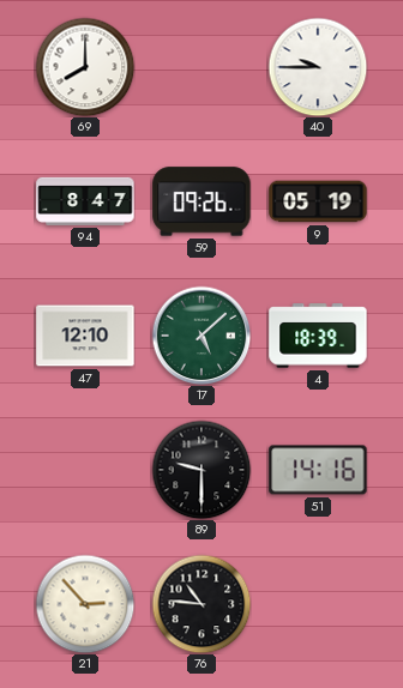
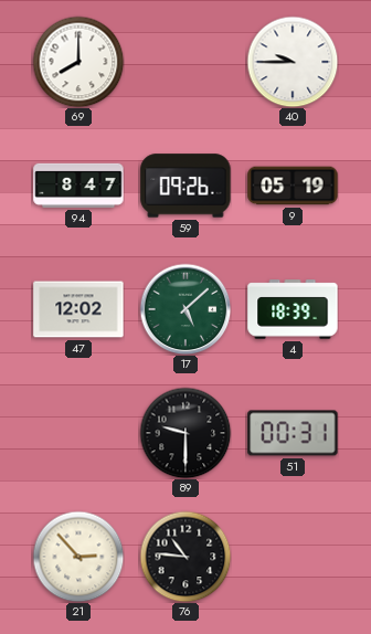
47: 12:10 -> 12:02 (78, 309)
51: 14:16 -> 00:31 (293, 433)
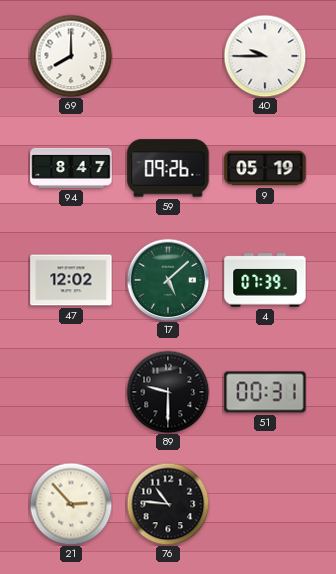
4: 18:39 -> 07:39 (265, 280)
